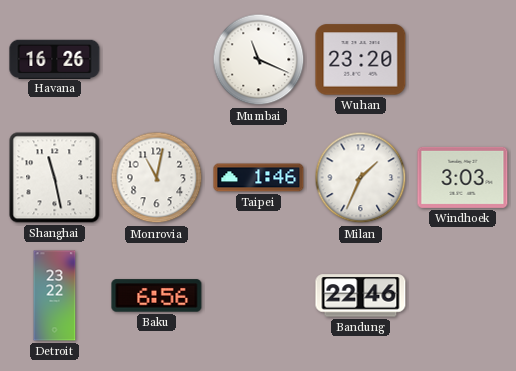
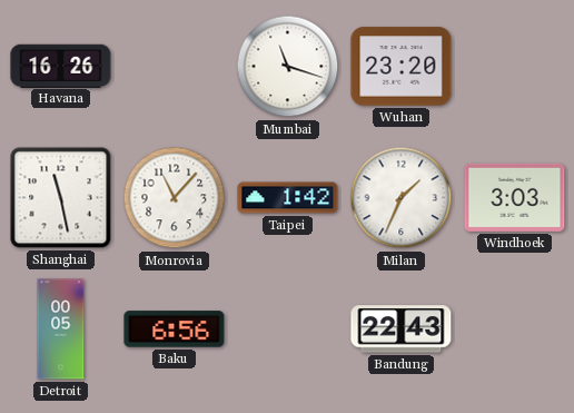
Mumbai: 11:19 -> 11:18 (288, 67)
Monrovia: 11:02 -> 11:07 (175, 198)
Taipei: 1:46 -> 1:42 (288, 198)
Detroit: 23:22 -> 00:05 (61, 330)
Bandung: 22:46 -> 22:43 (402, 330)
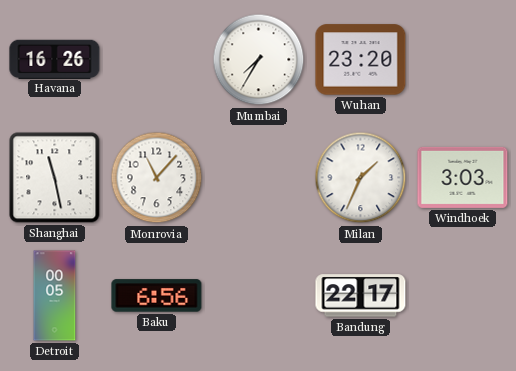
Mumbai: 11:18 -> 7:35 (259, 60)
Taipei: 1:42 -> none (288, 198)
Bandung: 22:43 -> 22:17 (361, 296)
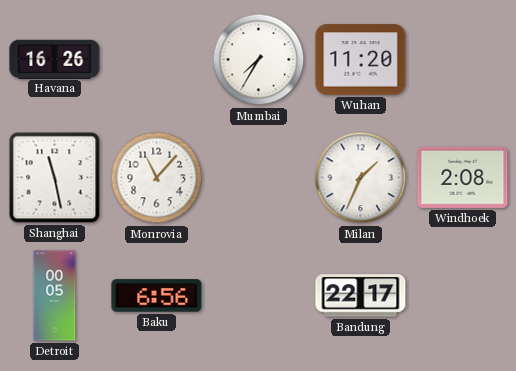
Wuhan: 23:20 -> 11:20 (361, 60)
Windhoek: 3:03 -> 2:08 (463, 177)
